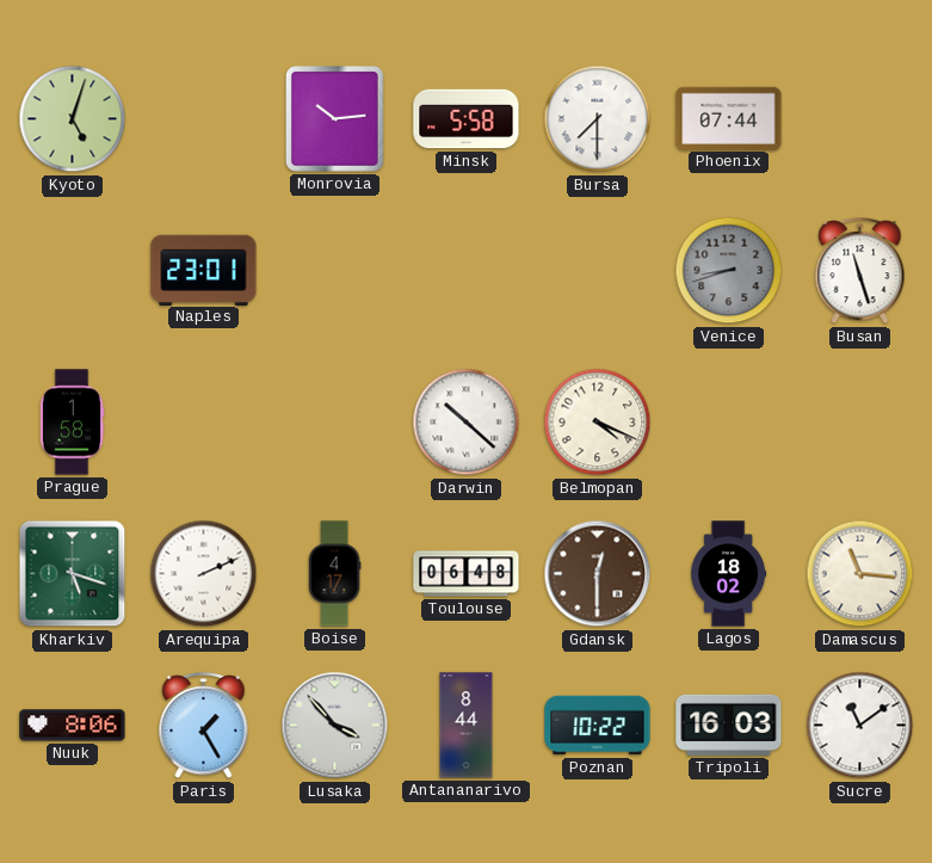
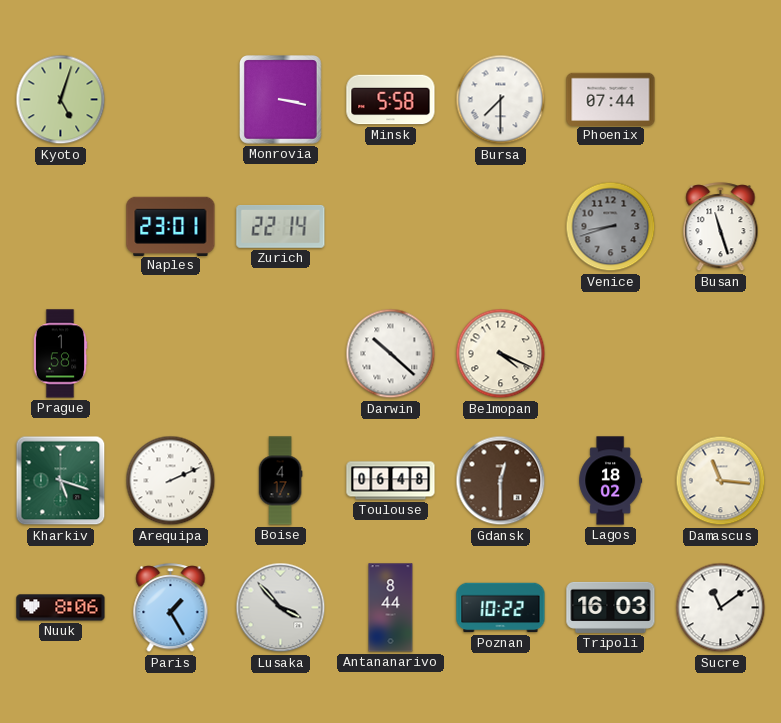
Monrovia: 10:14 -> 3:17 (281, 100)
Zurich: none -> 22:14 (281, 227)
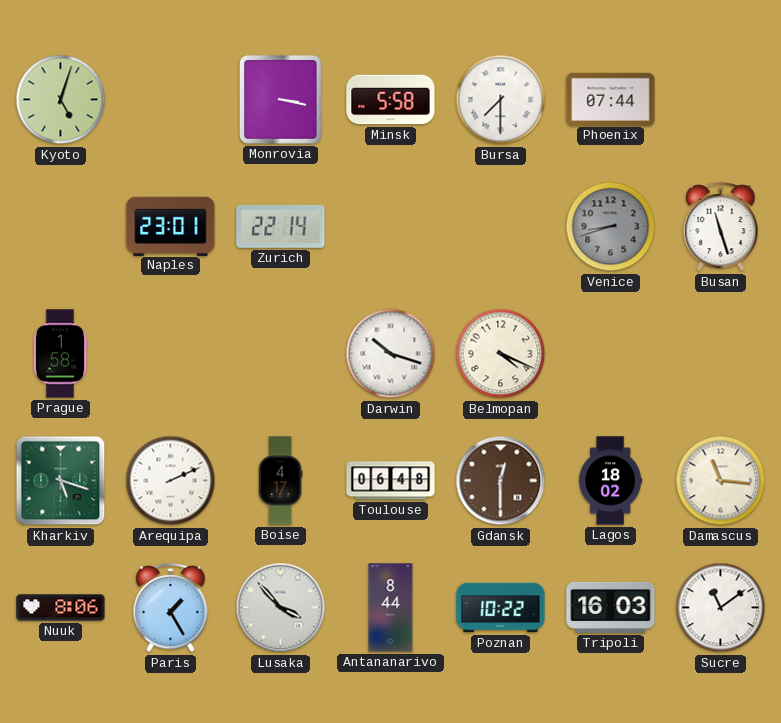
Darwin: 10:22 -> 10:18 (391, 354)
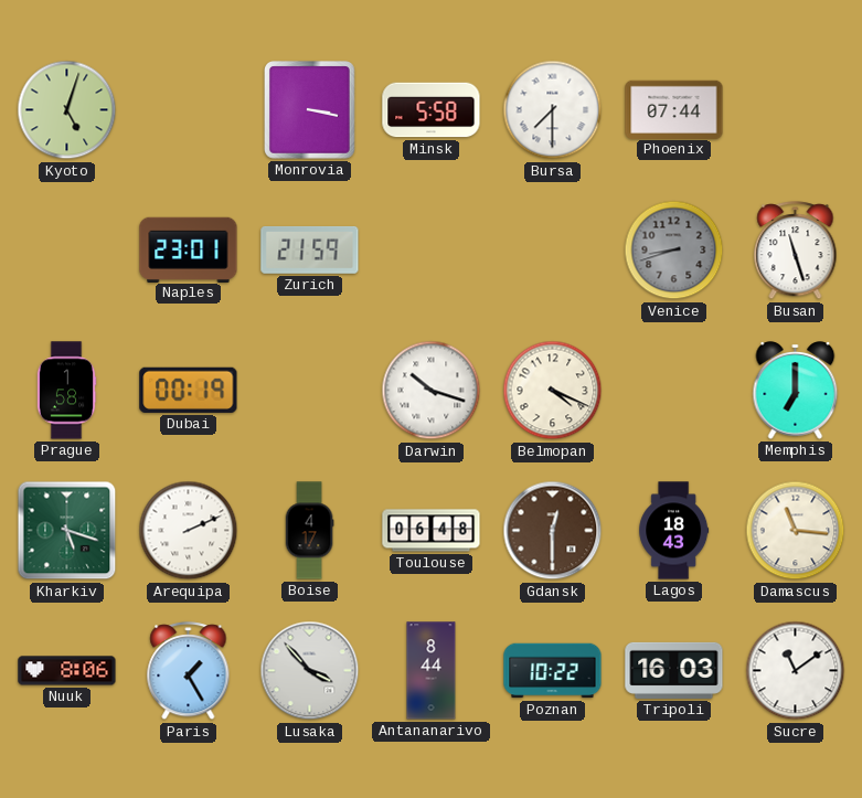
Zurich: 22:14 -> 21:59 (310, 251)
Dubai: none -> 00:19 (189, 390)
Memphis: none -> 7:00 (796, 391)
Lagos: 18:02 -> 18:43 (674, 531)
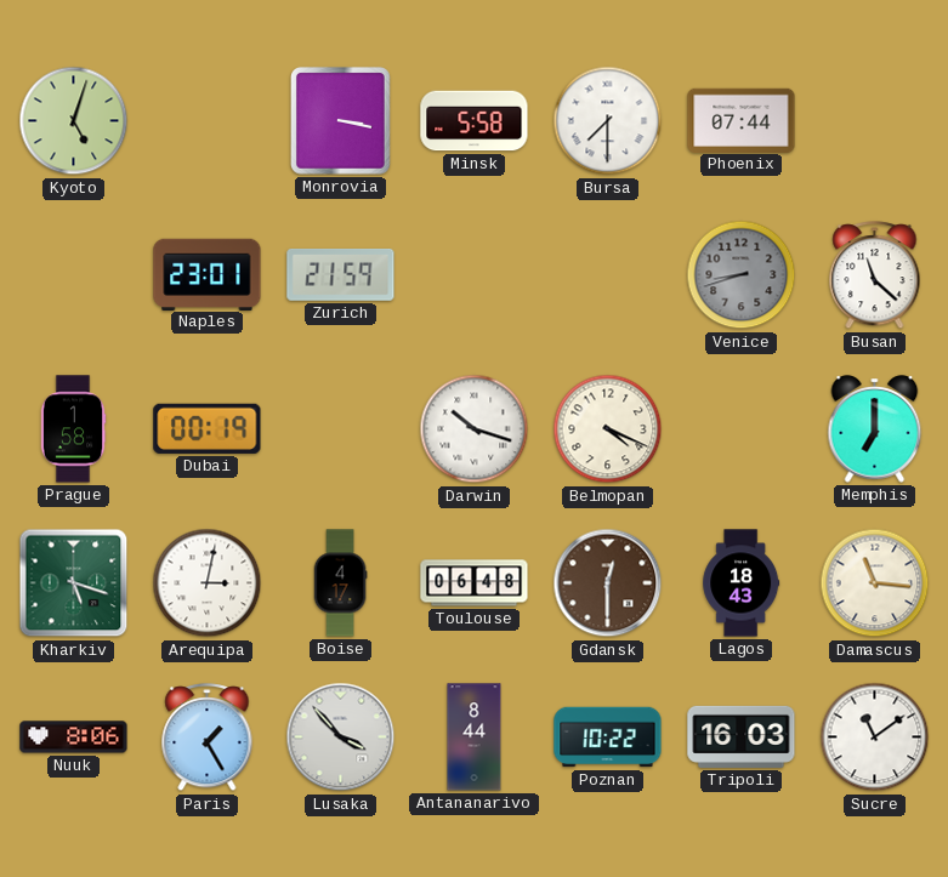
Busan: 11:27 -> 11:22 (875, 275)
Arequipa: 2:11 -> 3:02 (208, 583)
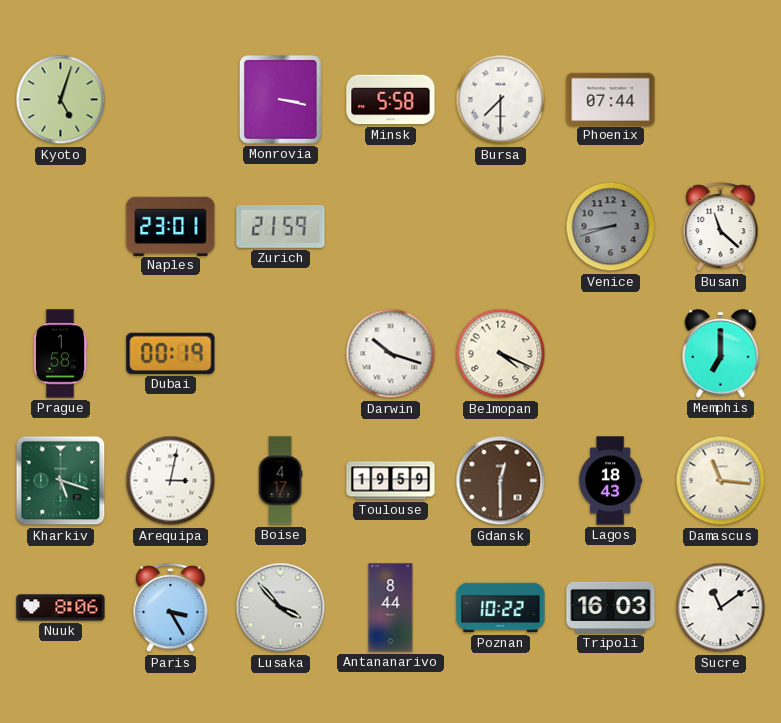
Toulouse: 06:48 -> 19:59 (391, 481)
Paris: 1:25 -> 3:25 (171, 608)
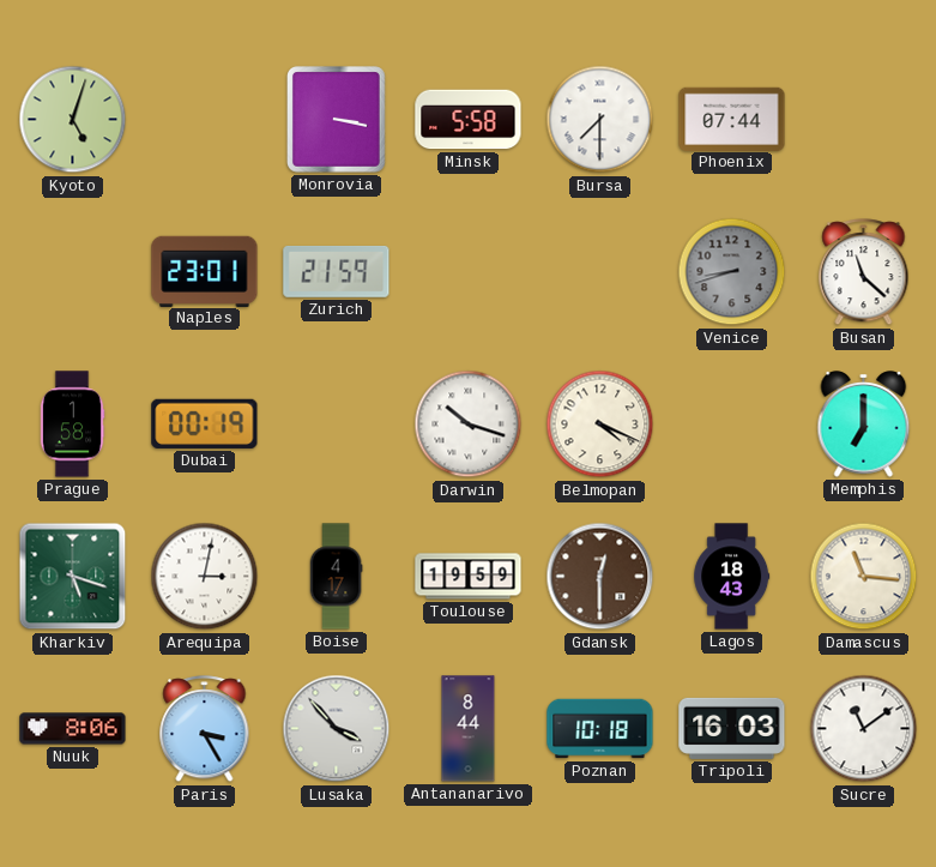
Poznan: 10:22 -> 10:18 (600, 729)
